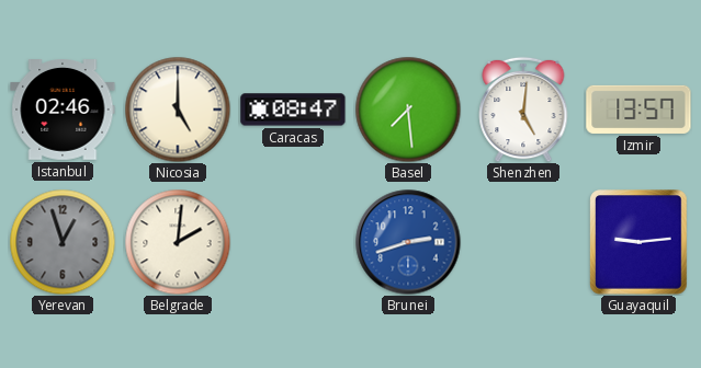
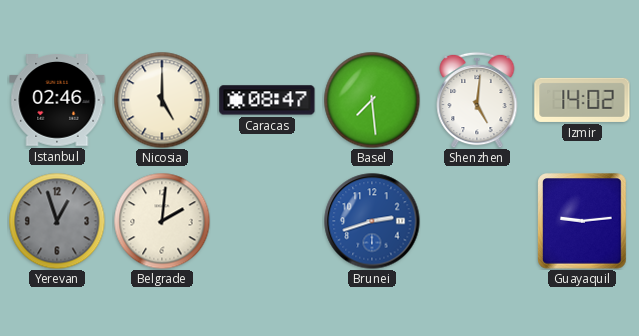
Izmir: 13:57 -> 14:02 (582, 100)
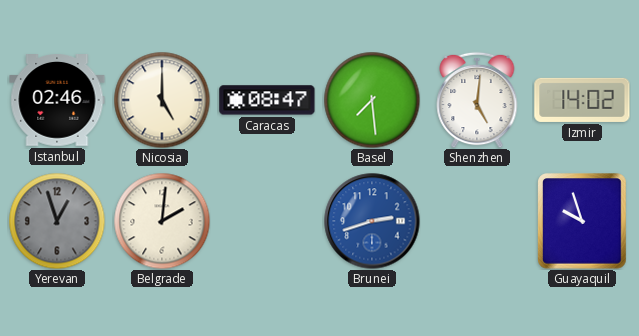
Guayaquil: 9:14 -> 9:57 (582, 221)
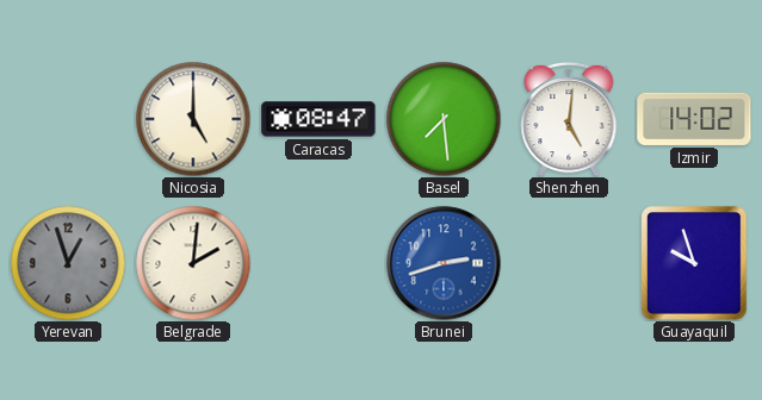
Istanbul: 02:46 -> none (57, 101)
